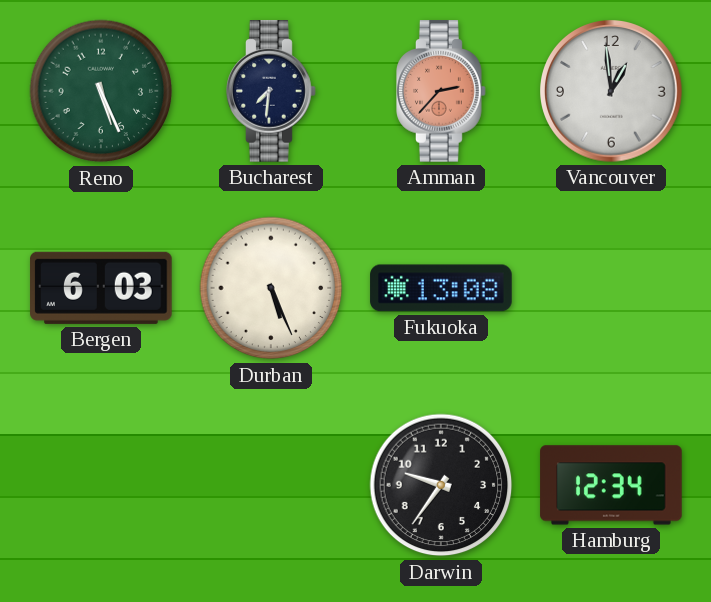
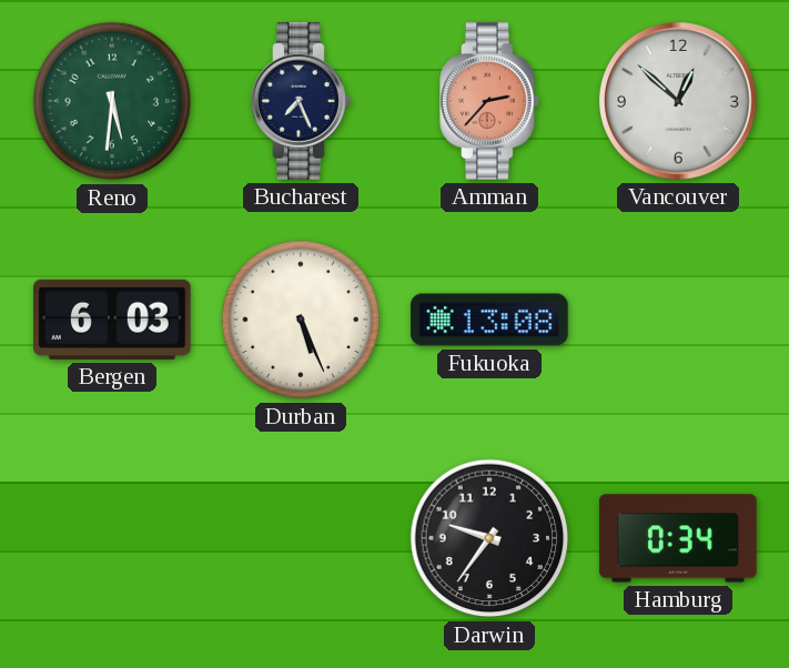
Reno: 5:26 -> 5:31 (112, 101)
Bucharest: 7:31 -> 7:26 (301, 101)
Vancouver: 12:59 -> 12:52 (678, 101)
Hamburg: 12:34 -> 0:34 (678, 538)
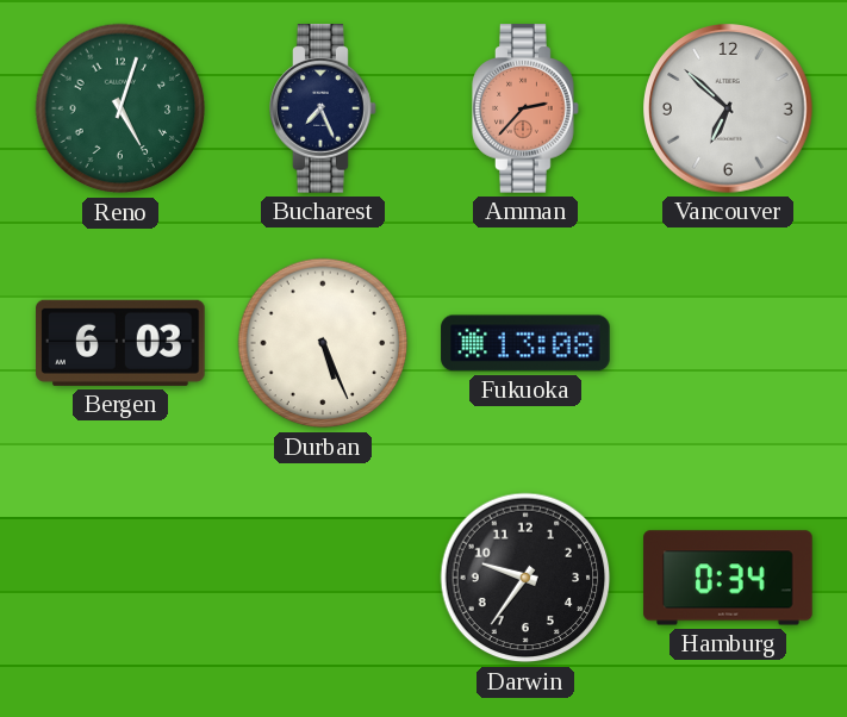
Reno: 5:31 -> 5:03 (120, 108)
Vancouver: 12:52 -> 6:52 (728, 108)
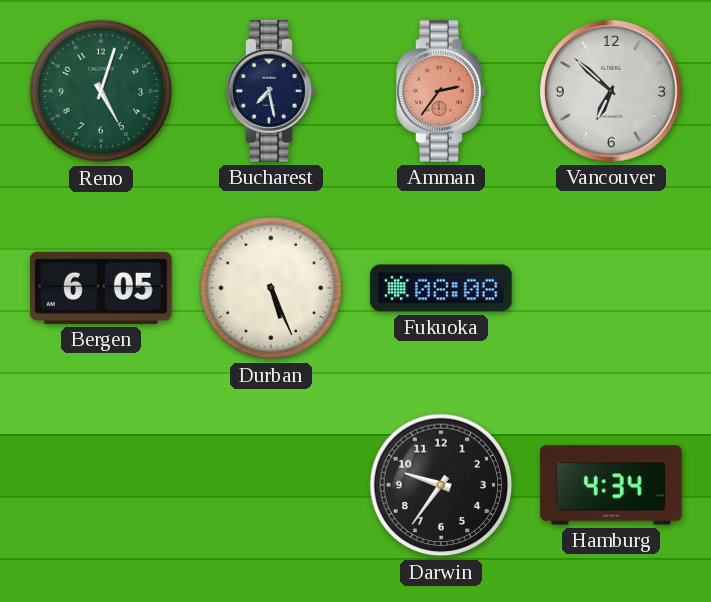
Bucharest: 7:26 -> 7:28 (271, 91)
Amman: 2:37 -> 2:36 (441, 91)
Bergen: 6:03 -> 6:05 (101, 288)
Fukuoka: 13:08 -> 08:08 (441, 288)
Hamburg: 0:34 -> 4:34 (611, 485)
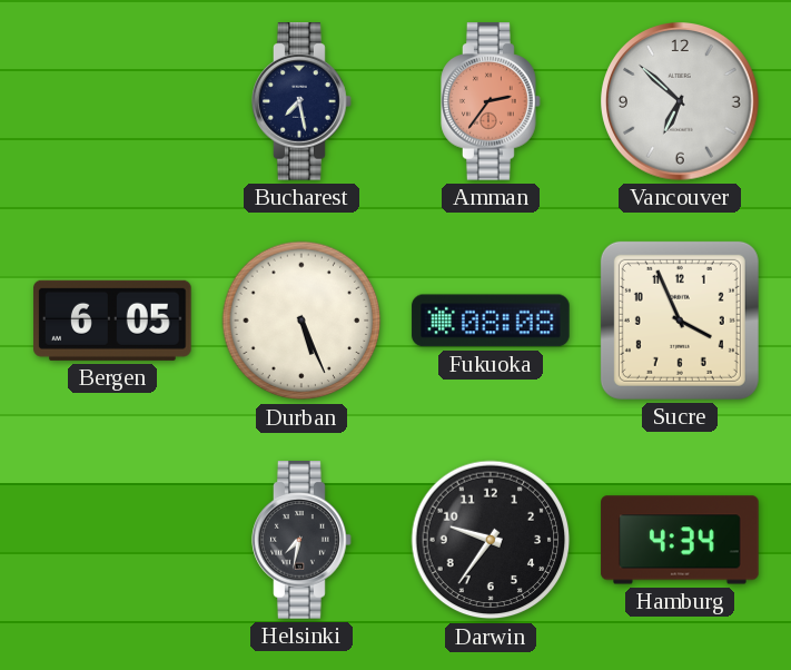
Reno: 5:03 -> none (101, 91)
Sucre: none -> 3:56 (680, 321)
Helsinki: none -> 7:32 (301, 540)
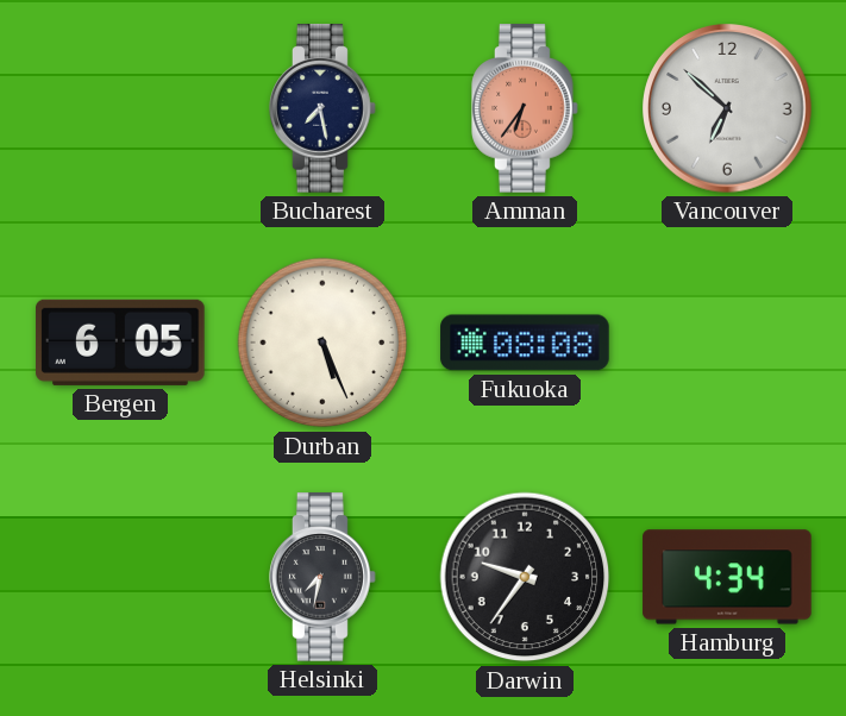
Amman: 2:36 -> 6:36 (525, 108)
Sucre: 3:56 -> none (680, 321)
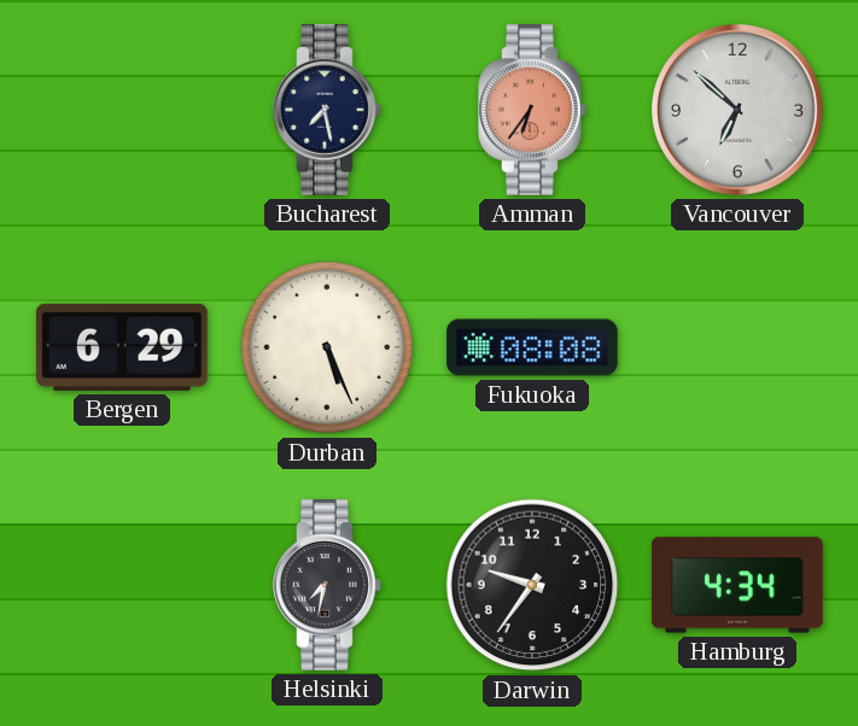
Bergen: 6:05 -> 6:29 (122, 347)
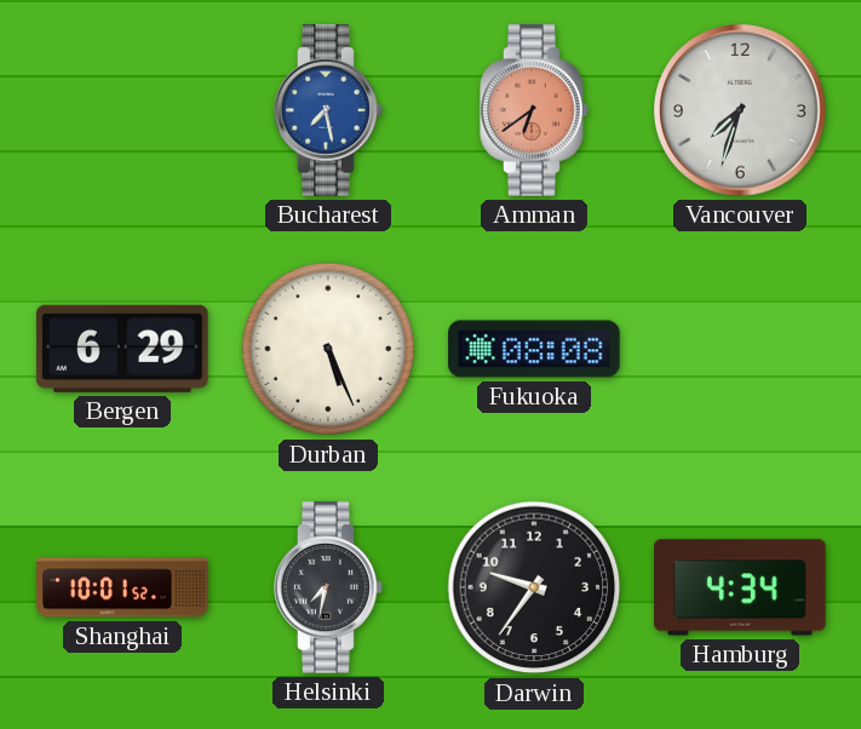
Bucharest dial: navy -> blue (328, 110)
Amman: 6:36 -> 6:39 (534, 110)
Vancouver: 6:52 -> 7:33 (740, 110)
Shanghai: none -> 10:01 (122, 587)
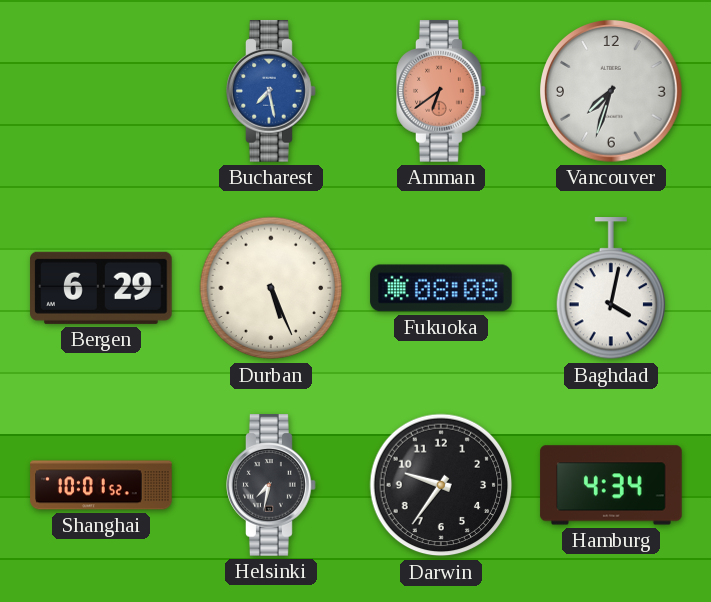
Baghdad: none -> 4:02 (611, 289)
